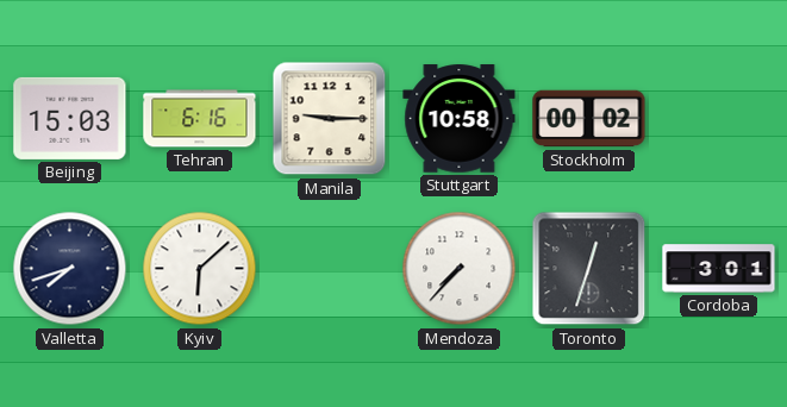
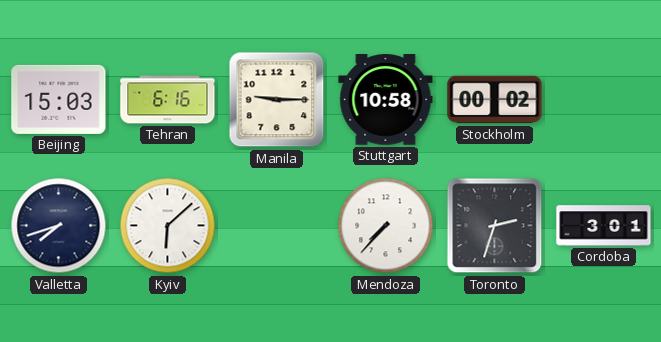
Toronto: 12:33 -> 2:33 (495, 226)
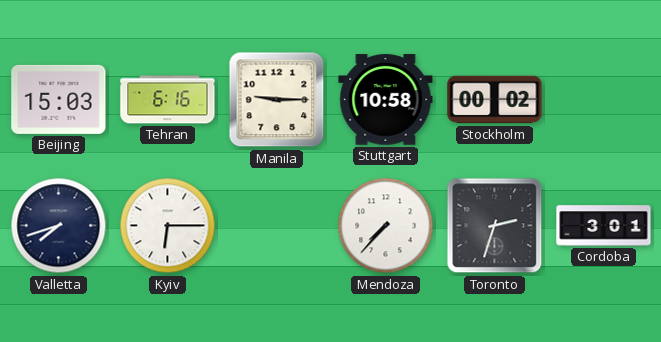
Kyiv: 6:08 -> 6:15 (168, 226)
